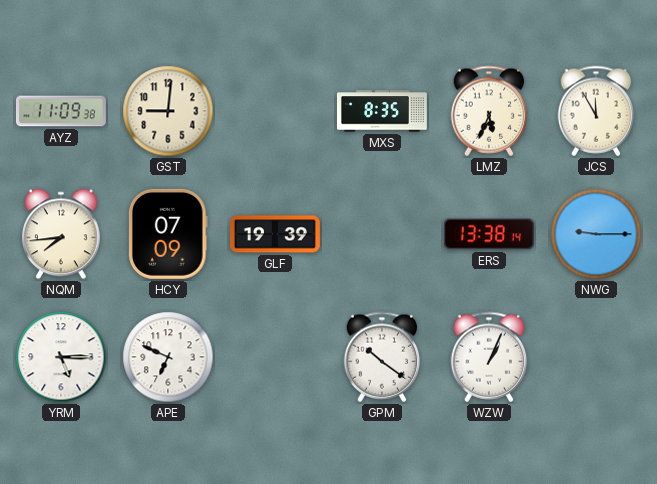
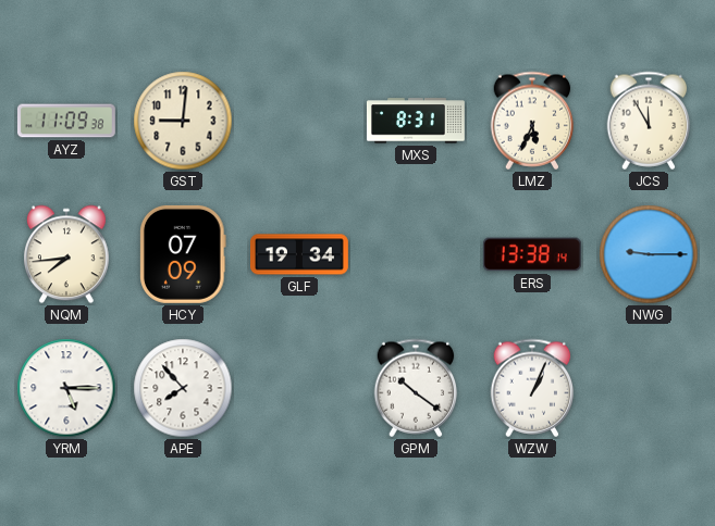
MXS: 8:35 -> 8:31 (416, 121)
GLF: 19:39 -> 19:34 (299, 254)
APE: 6:49 -> 7:53 (183, 388)
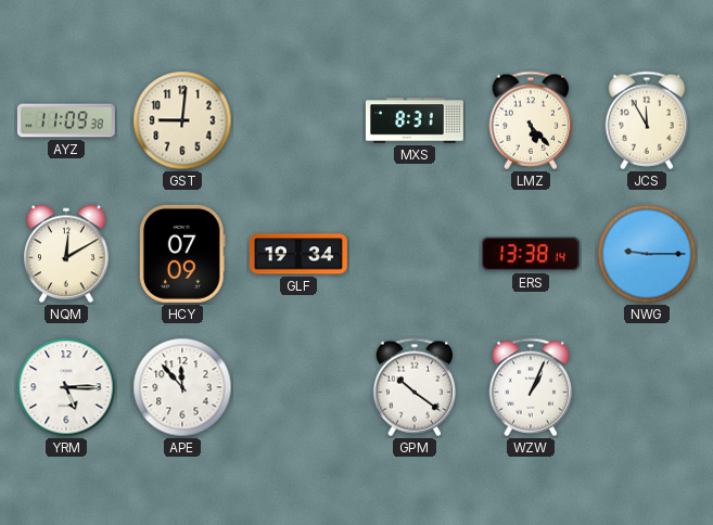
LMZ: 5:34 -> 5:23 (531, 120)
NQM: 7:44 -> 12:10 (67, 254)
APE: 7:53 -> 11:53 (182, 387)
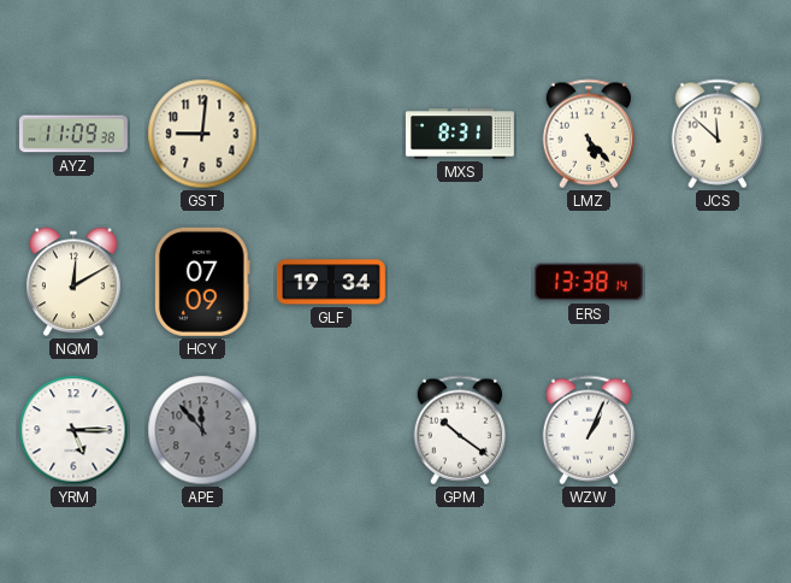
JCS: 11:55 -> 11:52 (718, 134)
NWG: 9:15 -> none (647, 254)
APE dial: white -> grey (202, 430)
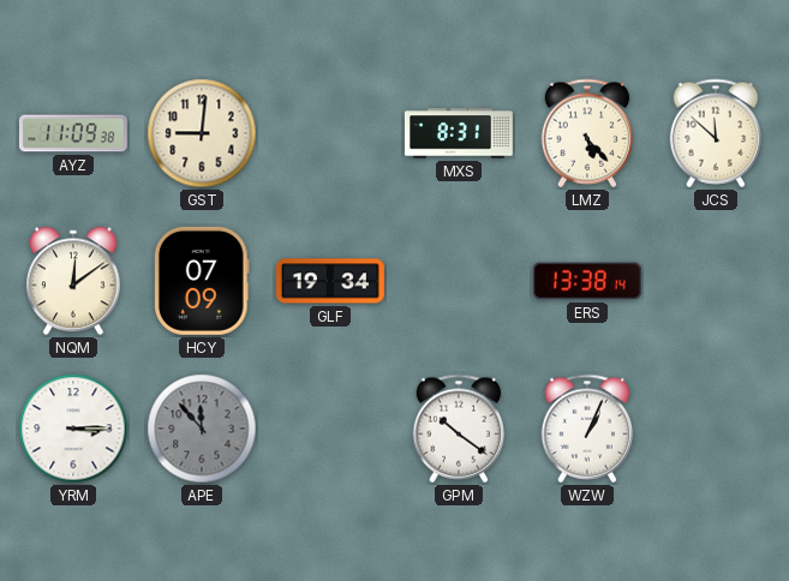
NQM: 12:10 -> 12:09 (74, 281)
YRM: 5:15 -> 3:15 (73, 429)
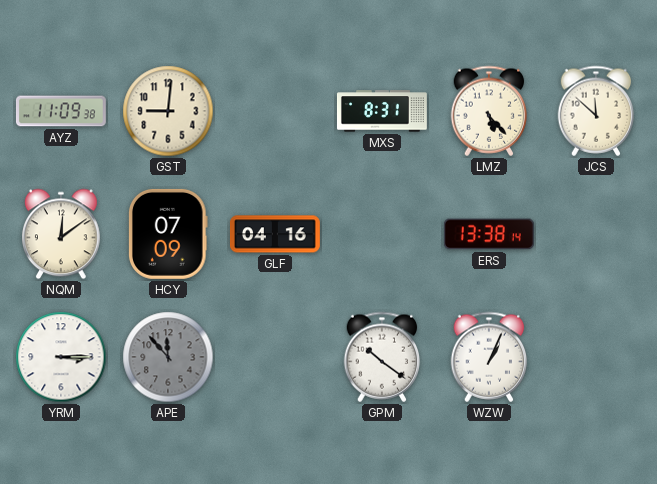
GLF: 19:34 -> 04:16 (275, 234)
